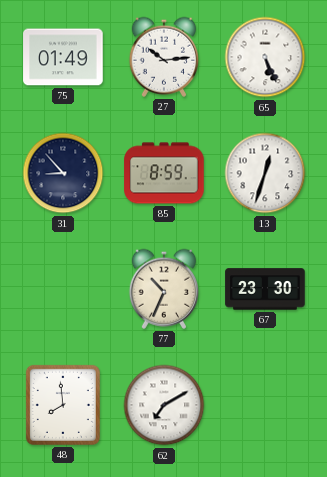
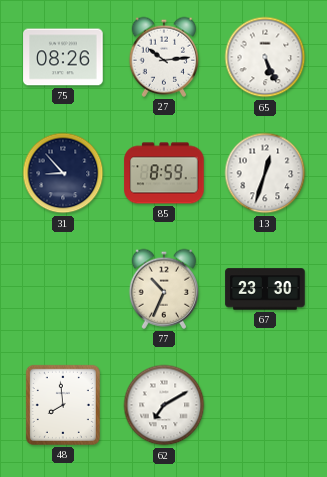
75: 01:49 -> 08:26 (63, 57)
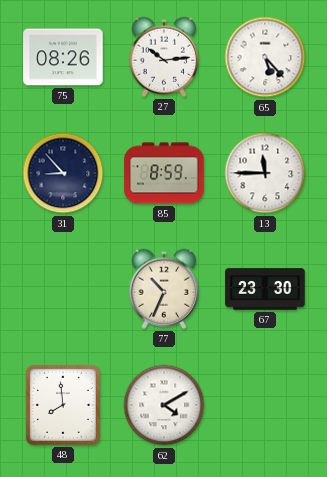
65: 5:26 -> 5:23 (265, 57)
13: 12:33 -> 11:45 (265, 173)
62: 7:10 -> 4:10 (164, 405)
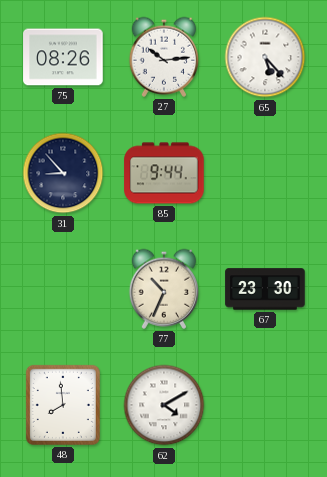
85: 8:59 -> 9:44 (164, 173)
13: 11:45 -> none (265, 173)
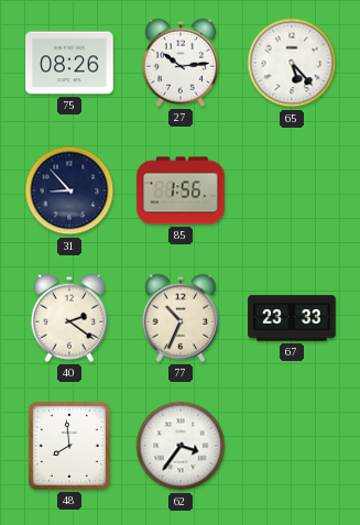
85: 9:44 -> 1:56 (181, 190)
40: none -> 2:21 (68, 318)
67: 23:30 -> 23:33 (292, 318)
62: 4:10 -> 3:36 (181, 446)
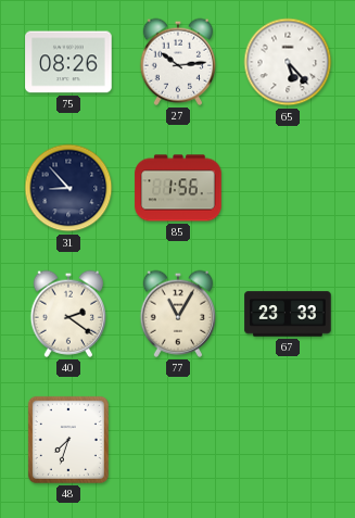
77: 10:34 -> 11:05 (177, 314)
48: 7:59 -> 7:33 (68, 440)
62: 3:36 -> none (181, 446)
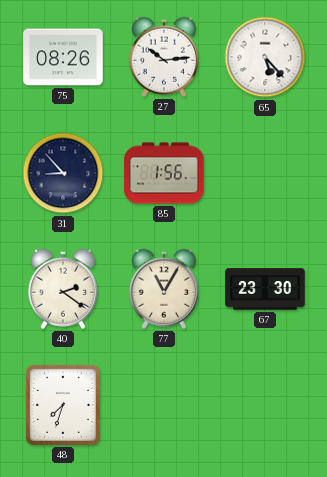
67: 23:33 -> 23:30 (265, 289)
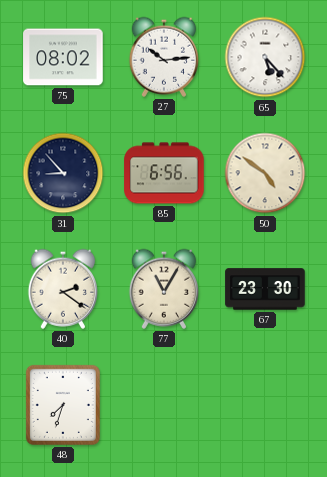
75: 08:26 -> 08:02 (63, 57)
85: 1:56 -> 6:56 (164, 173)
50: none -> 4:51 (265, 173)
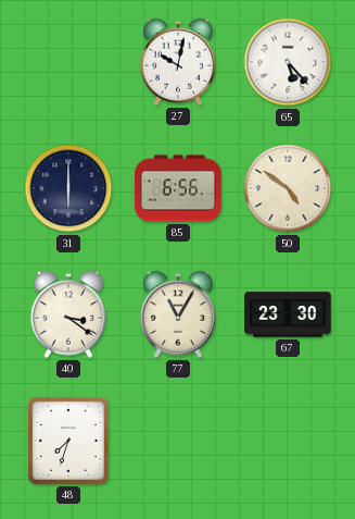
75: 08:02 -> none (63, 57)
27: 10:14 -> 10:02 (177, 62)
31: 8:53 -> 6:00 (68, 188)
40: 2:21 -> 3:21 (67, 314)
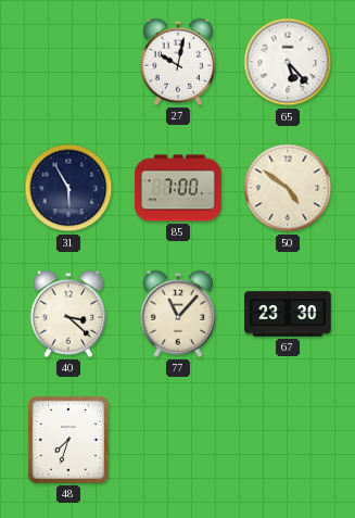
31: 6:00 -> 5:55 (68, 188)
85: 6:56 -> 7:00 (178, 188)
40: 3:21 -> 3:22 (67, 314)
77: 11:05 -> 11:07 (177, 314)
